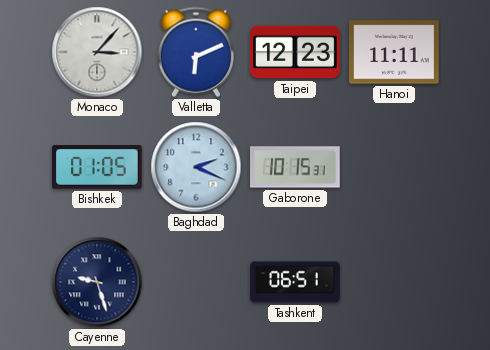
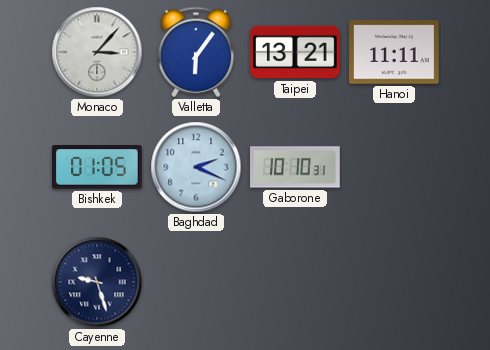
Valletta: 6:11 -> 6:06 (195, 52)
Taipei: 12:23 -> 13:21 (295, 52)
Gaborone: 10:15 -> 10:10 (295, 167)
Tashkent: 06:51 -> none (295, 282)
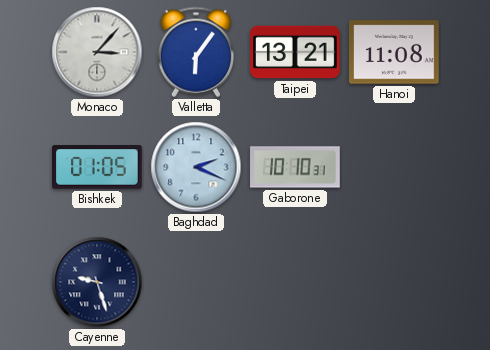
Hanoi: 11:11 -> 11:08 (394, 52)
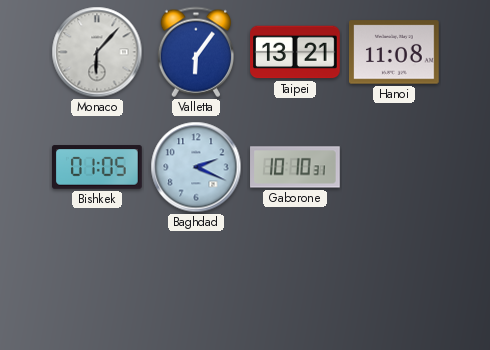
Monaco: 3:07 -> 6:07 (97, 52)
Cayenne: 9:27 -> none (97, 282)
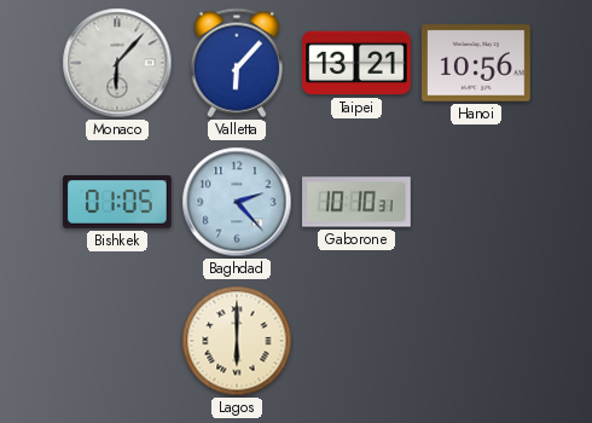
Valletta: 6:06 -> 6:07 (236, 63)
Hanoi: 11:08 -> 10:56 (476, 63)
Baghdad: 2:19 -> 2:23 (237, 202)
Lagos: none -> 6:00 (237, 341)
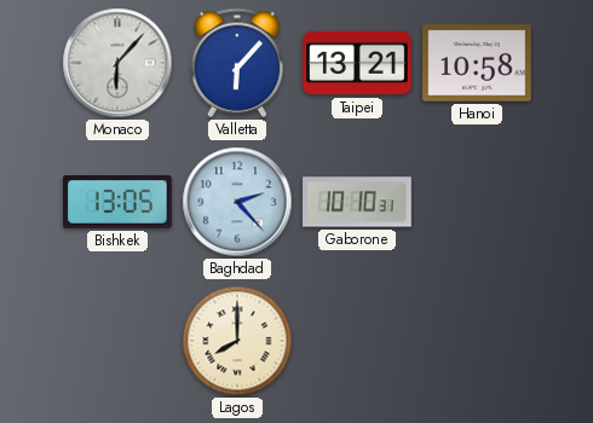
Hanoi: 10:56 -> 10:58 (477, 63)
Bishkek: 01:05 -> 13:05 (117, 202)
Lagos: 6:00 -> 8:00 (237, 341)
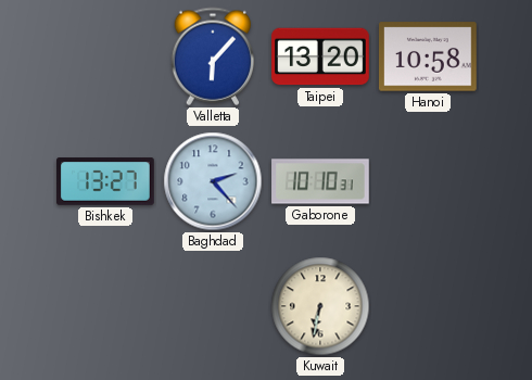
Monaco: 6:07 -> none (117, 63)
Taipei: 13:21 -> 13:20 (320, 56)
Bishkek: 13:05 -> 13:27 (105, 181)
Lagos: 8:00 -> none (237, 341)
Kuwait: none -> 6:32 (320, 306)
